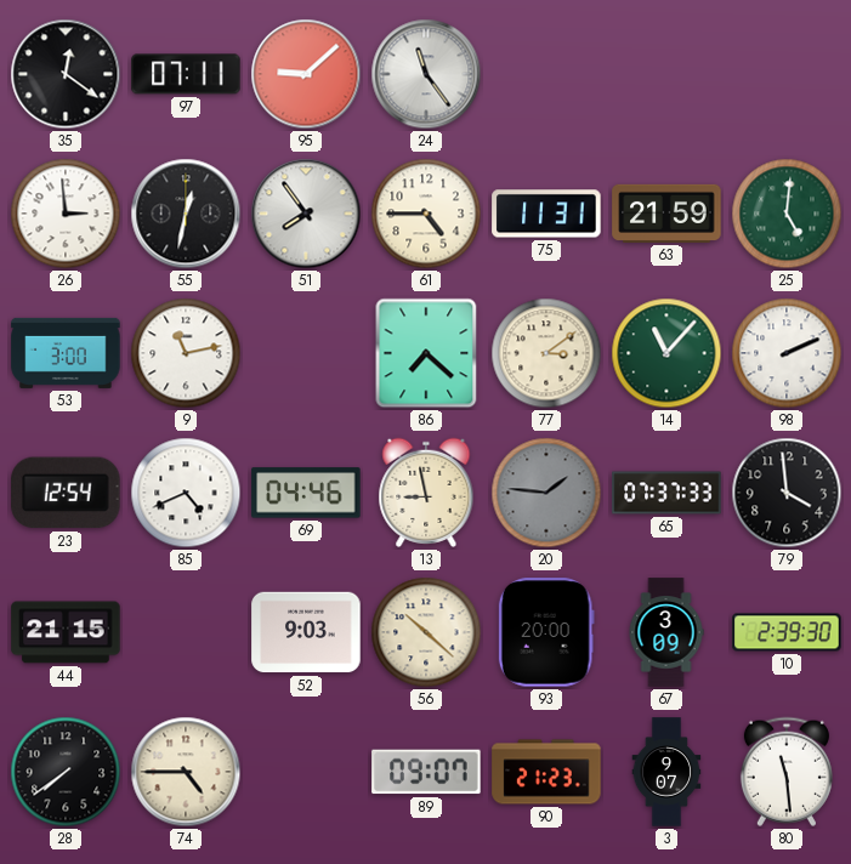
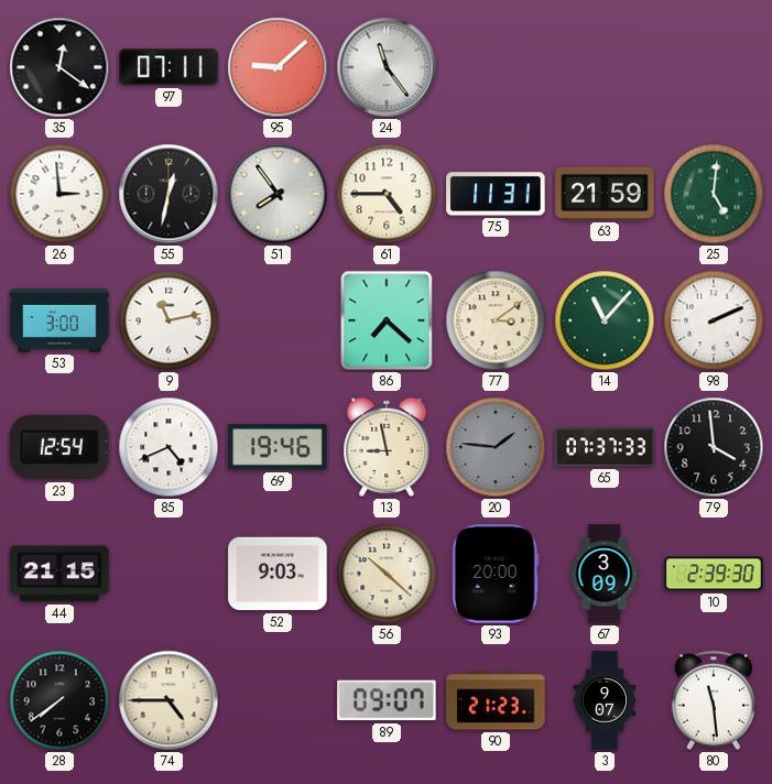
69: 04:46 -> 19:46 (278, 447)
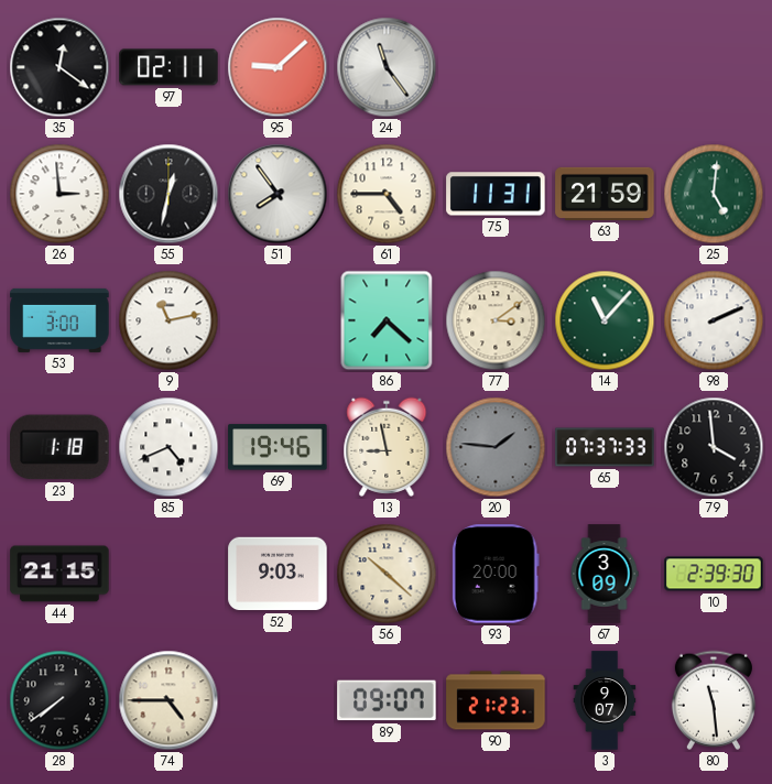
97: 07:11 -> 02:11 (168, 67)
23: 12:54 -> 1:18 (59, 447)
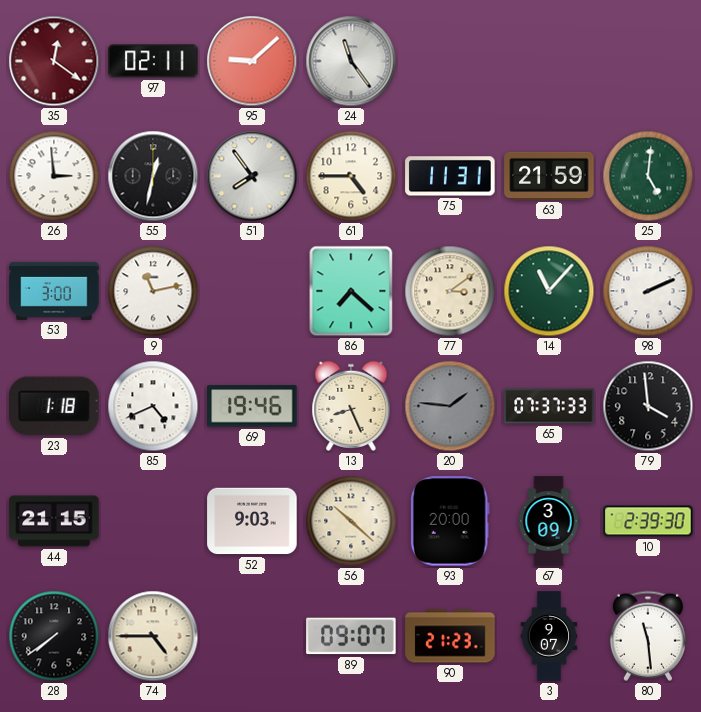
35 dial: black -> burgundy (54, 61)
13: 8:58 -> 8:26 (351, 406)
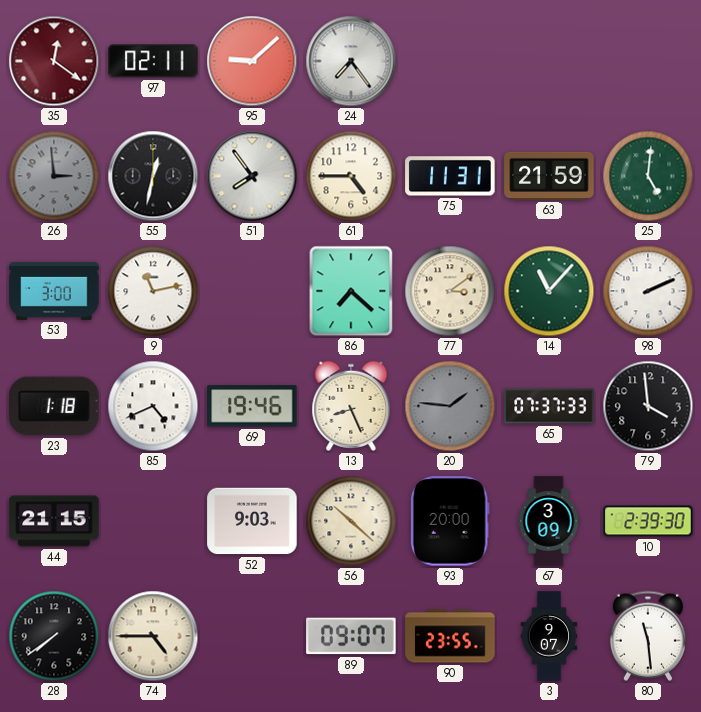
24: 11:24 -> 7:24 (351, 61)
26 dial: white -> grey (54, 176)
90: 21:23 -> 23:55 (450, 636)
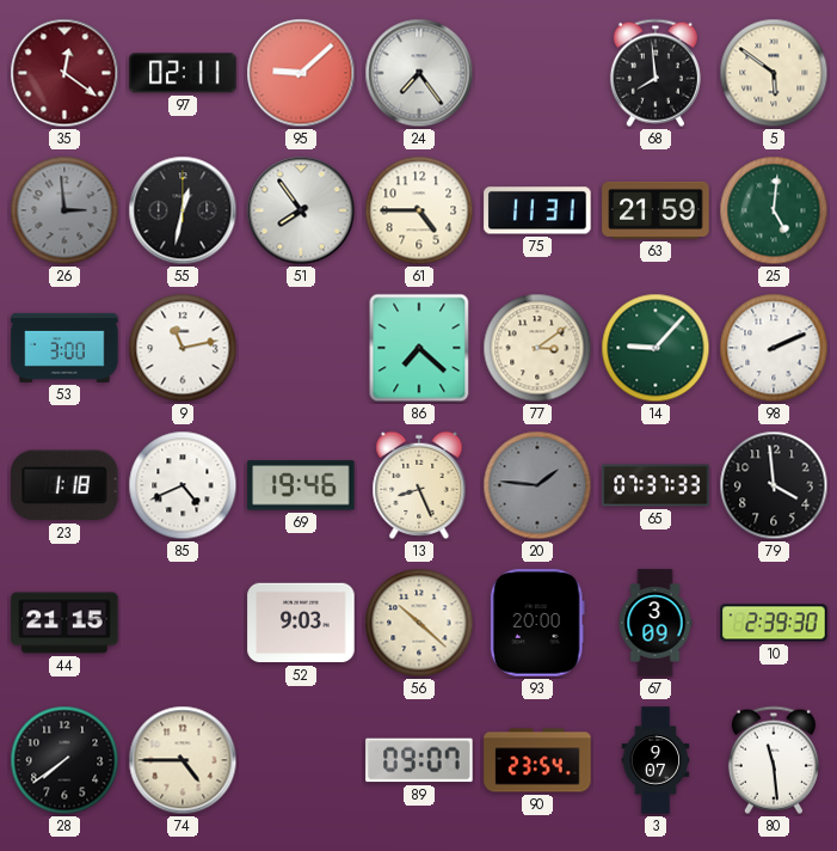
68: none -> 7:59 (656, 73)
5: none -> 5:51 (774, 73)
14: 11:07 -> 9:07 (656, 348)
90: 23:55 -> 23:54 (537, 760)
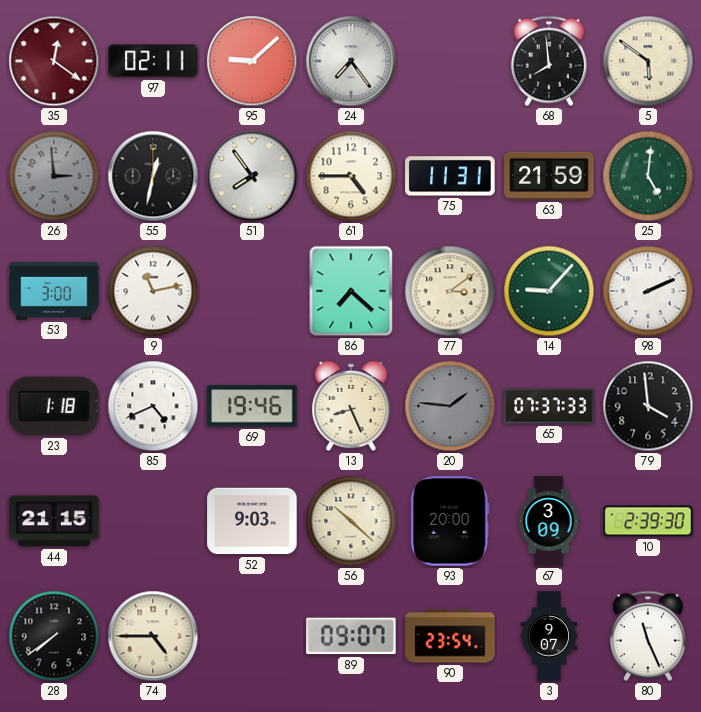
80: 11:29 -> 11:26 (648, 636)
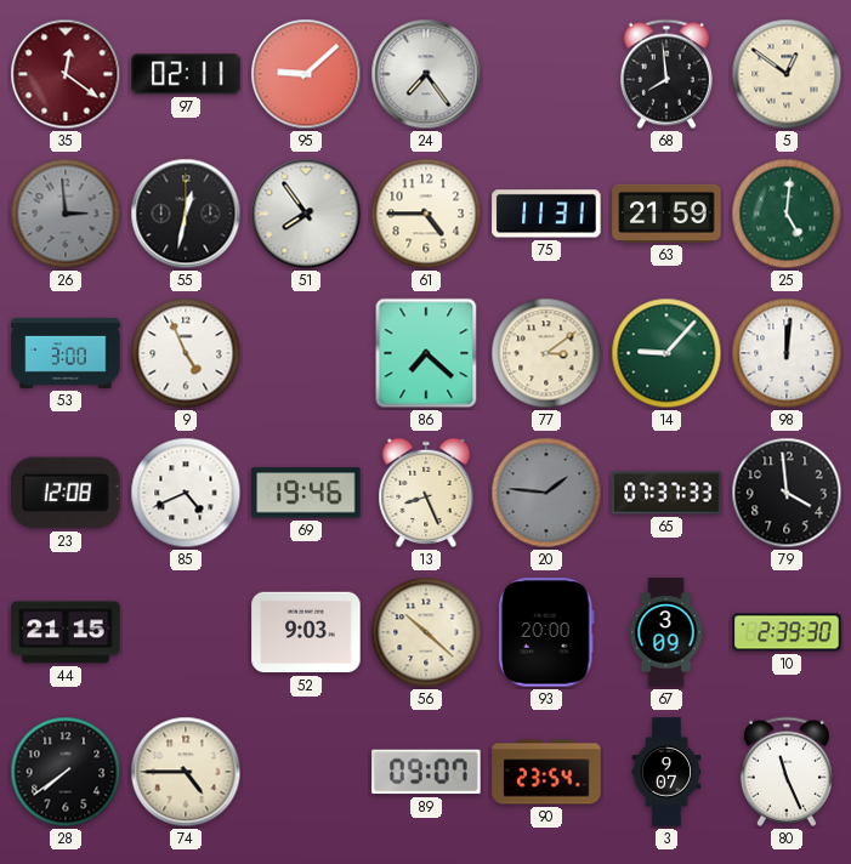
5: 5:51 -> 12:51 (787, 74)
9: 11:13 -> 4:56 (186, 353)
98: 2:11 -> 12:01 (787, 353)
23: 1:18 -> 12:08 (66, 493)
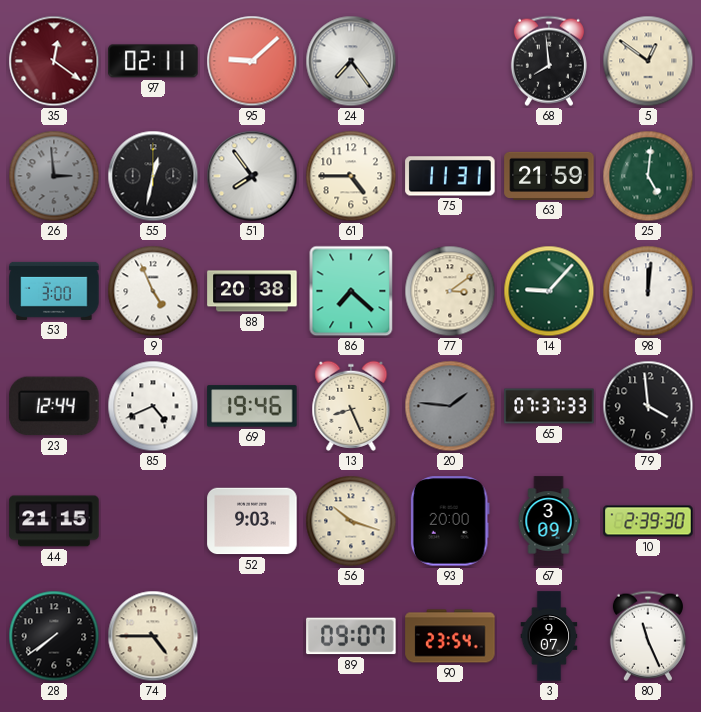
88: none -> 20:38 (252, 291)
23: 12:08 -> 12:44 (54, 406)
56: 10:22 -> 10:18 (351, 521)
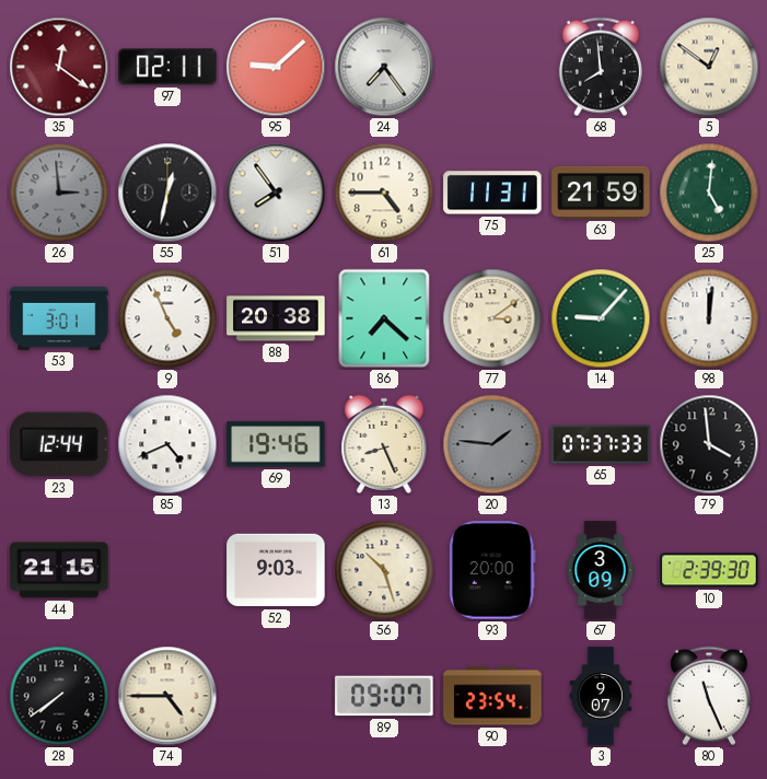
53: 3:00 -> 3:01 (59, 318)
56: 10:18 -> 10:27 (384, 570)
